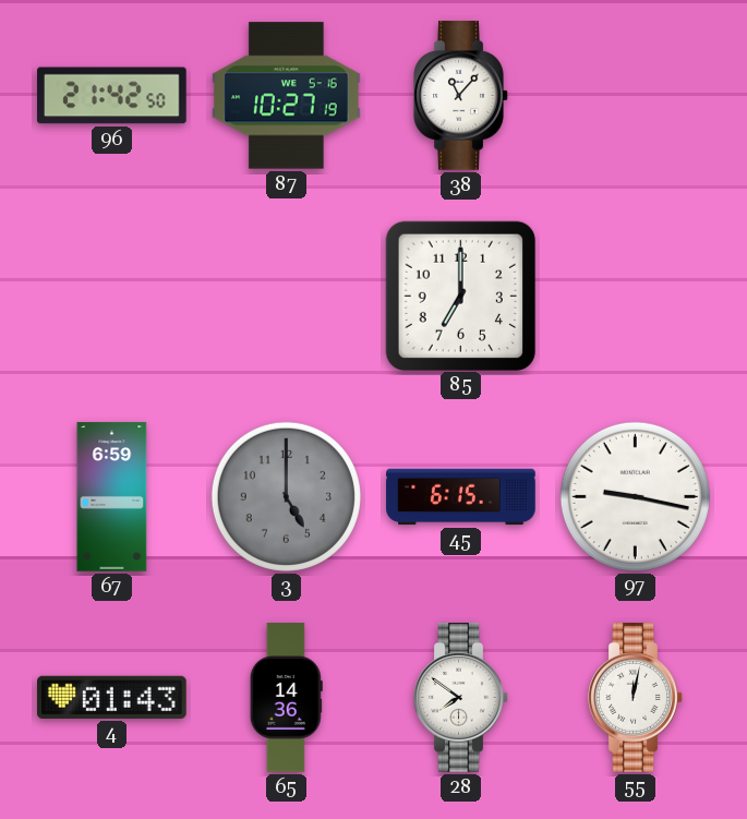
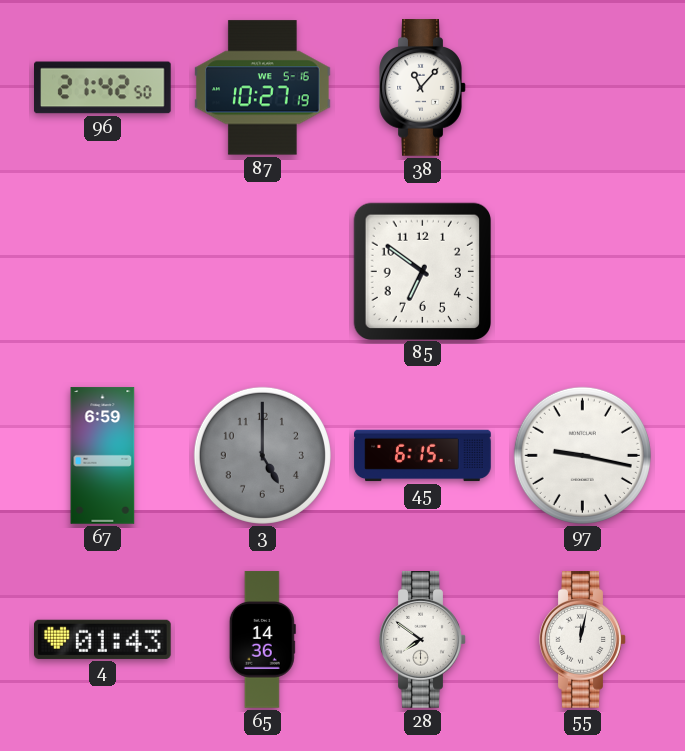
85: 7:00 -> 6:51 (422, 271)
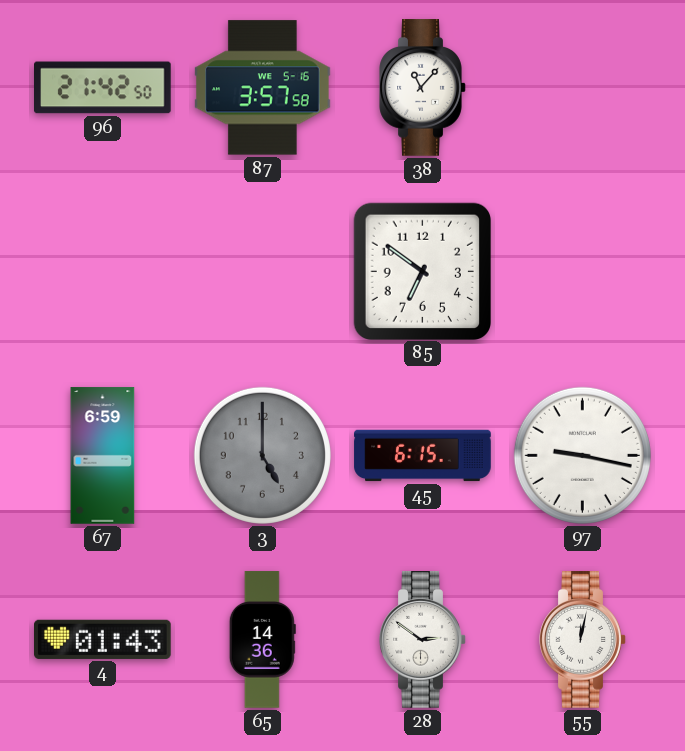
87: 10:27 -> 3:57 (263, 88)
28: 7:51 -> 2:51 (423, 640)
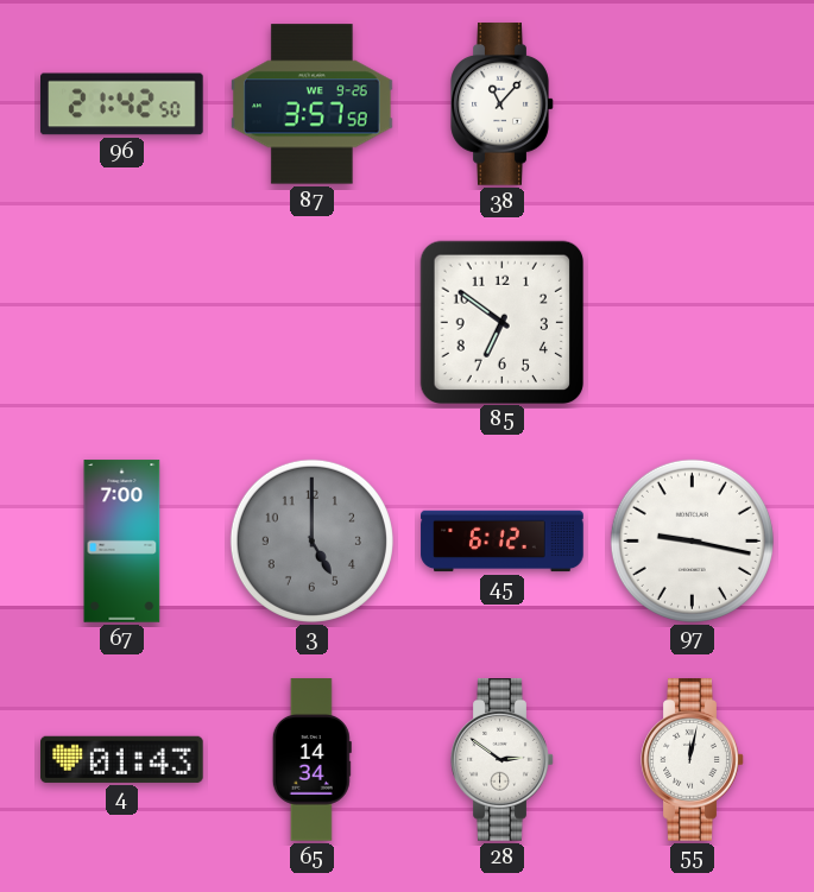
87 date: WE 5-16 -> WE 9-26 (313, 105)
67: 6:59 -> 7:00 (122, 542)
45: 6:15 -> 6:12 (503, 542)
65: 14:36 -> 14:34 (311, 760)
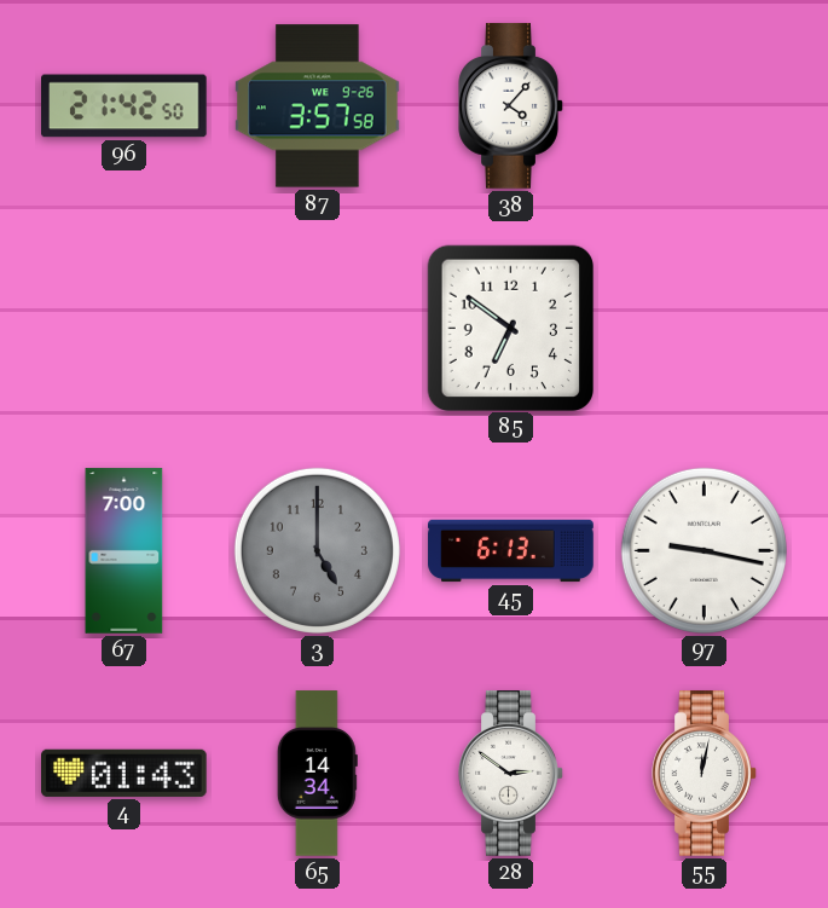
38: 11:07 -> 4:07 (511, 106)
45: 6:12 -> 6:13 (511, 551)
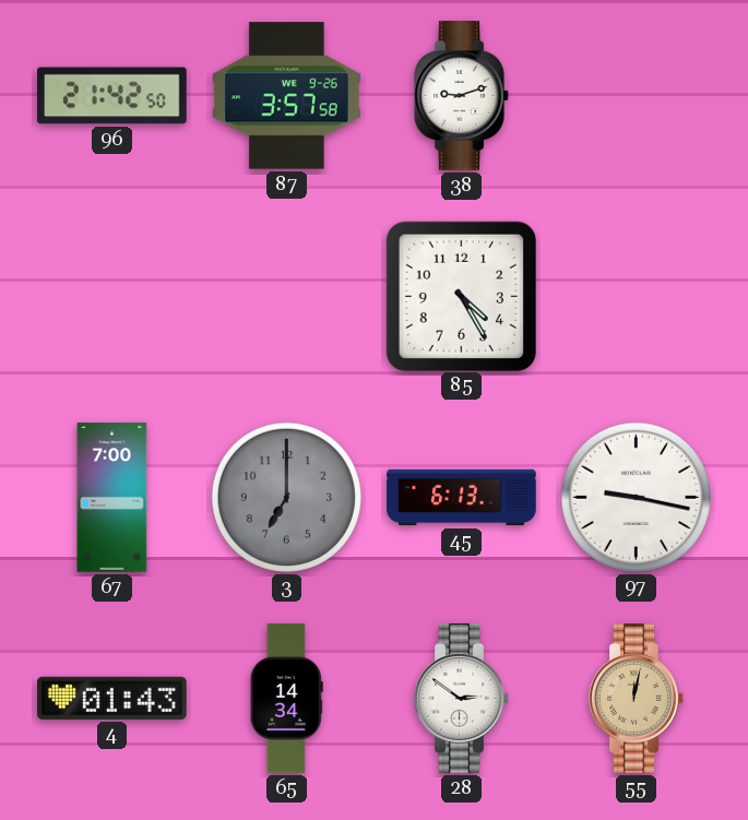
38: 4:07 -> 9:12 (462, 96)
85: 6:51 -> 4:25 (461, 296)
3: 5:00 -> 7:00 (286, 497)
55 dial: white -> champagne (637, 699)
